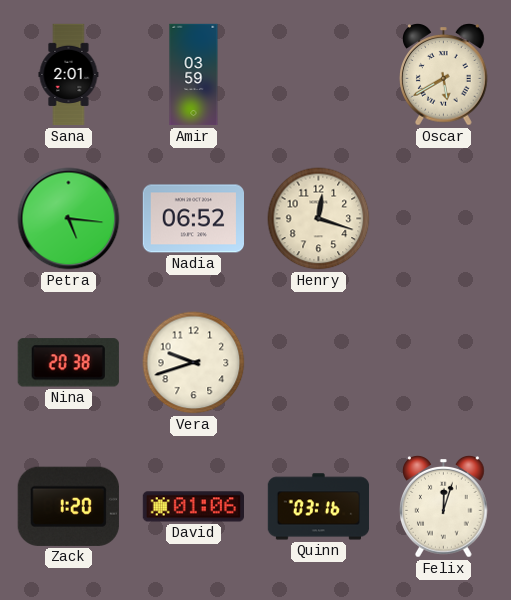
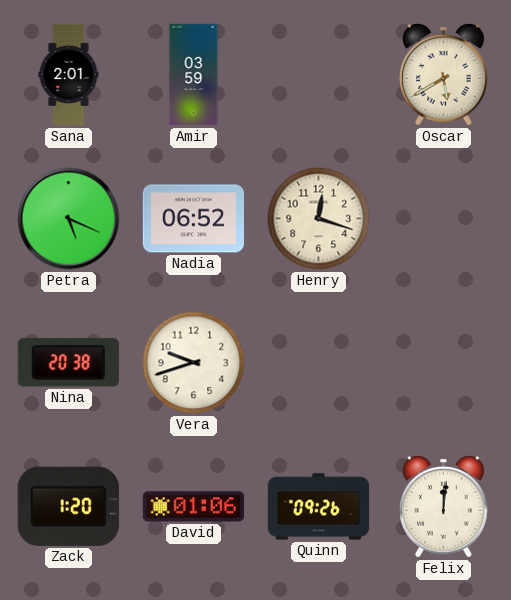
Petra: 5:16 -> 5:19 (69, 219)
Quinn: 03:16 -> 09:26 (319, 507)
Felix: 12:03 -> 12:01 (444, 507)
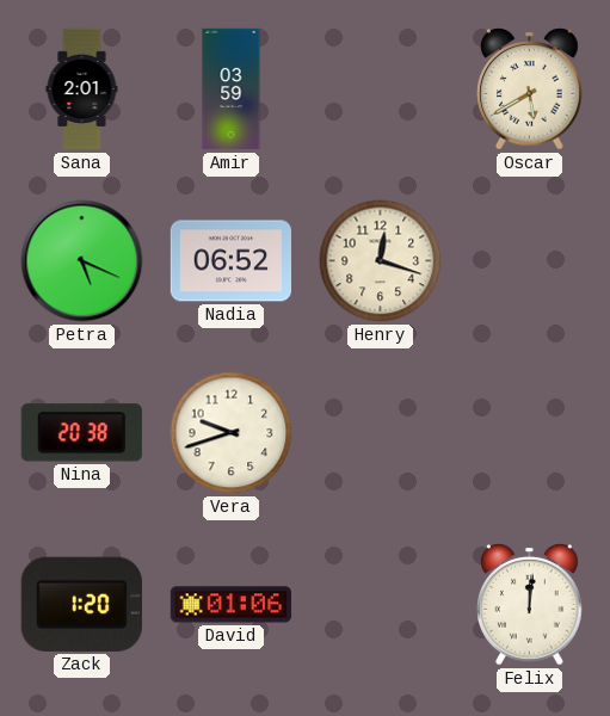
Quinn: 09:26 -> none (319, 507)
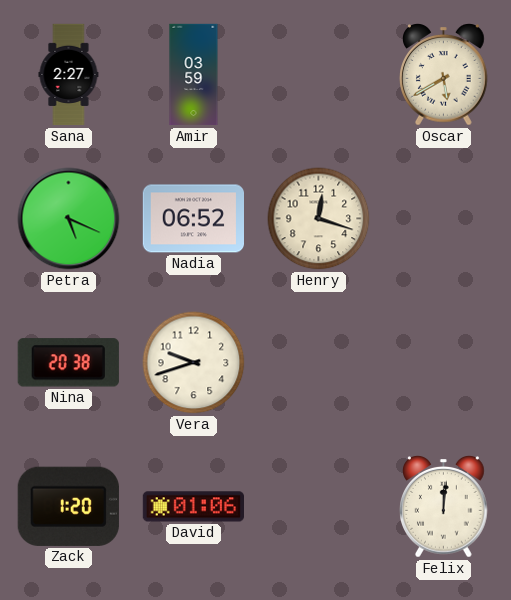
Sana: 2:01 -> 2:27 (69, 75)
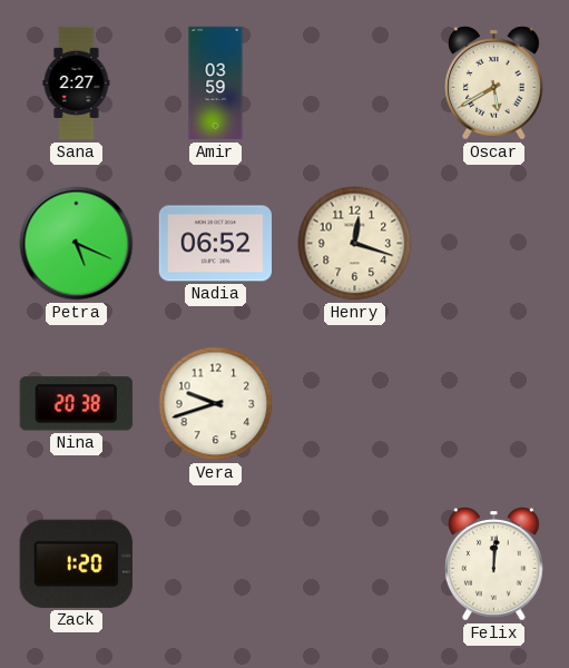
David: 01:06 -> none (193, 507)
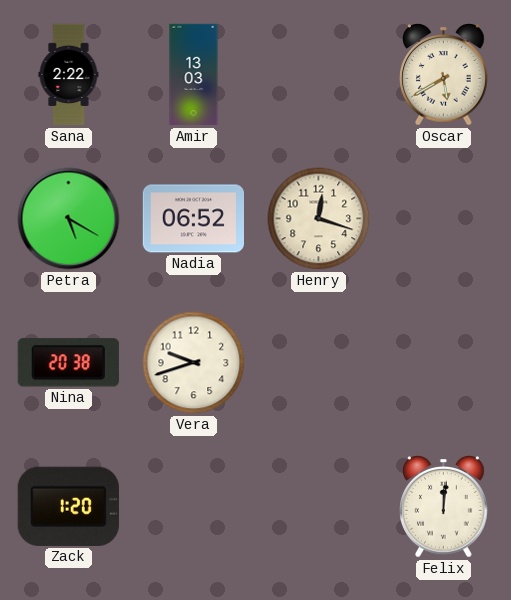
Sana: 2:27 -> 2:22 (69, 75)
Amir: 03:59 -> 13:03 (194, 75)
Petra: 5:19 -> 5:20 (69, 219)
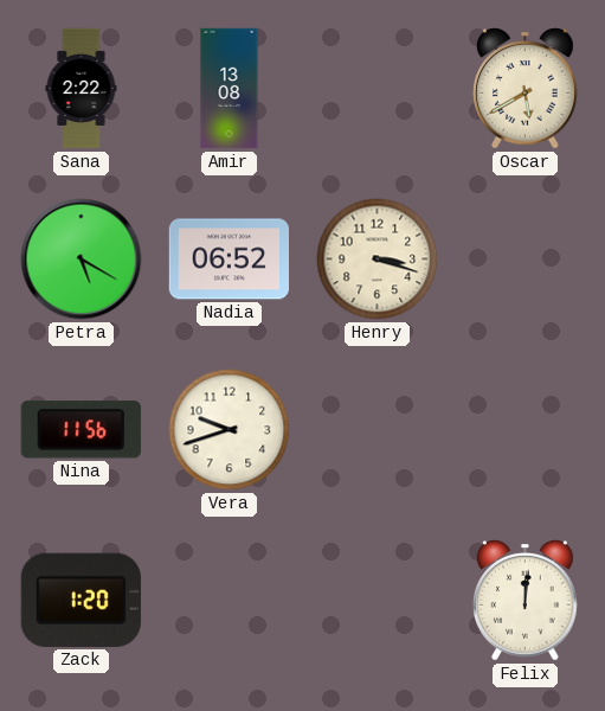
Amir: 13:03 -> 13:08 (230, 89)
Henry: 12:18 -> 3:18 (378, 260)
Nina: 20:38 -> 11:56 (81, 430)
